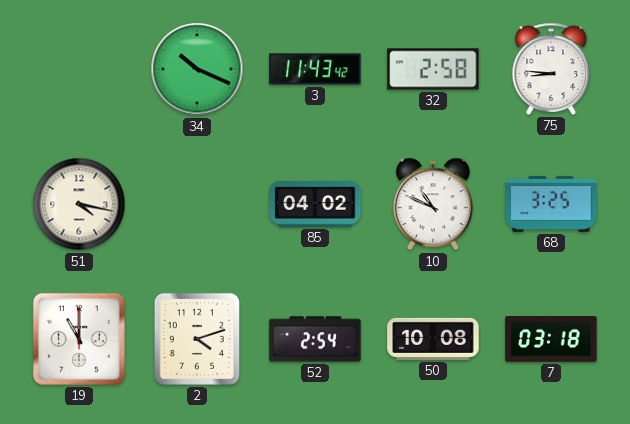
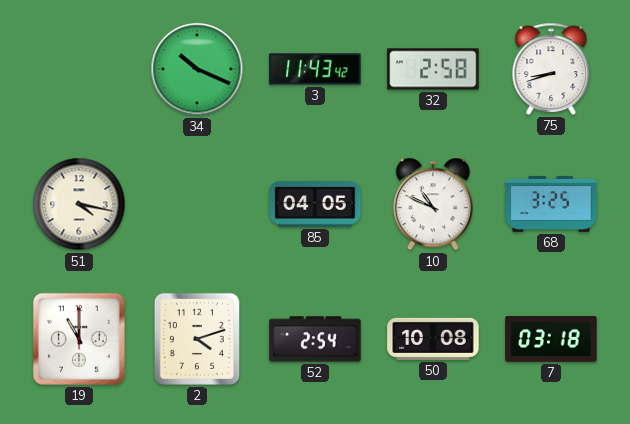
75: 8:46 -> 8:42 (551, 69)
85: 04:02 -> 04:05 (315, 204)
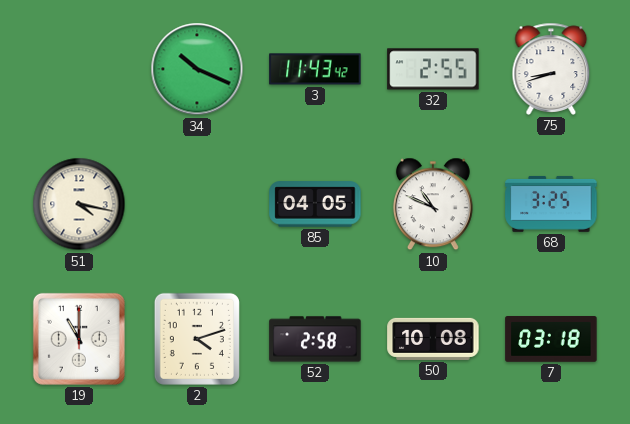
32: 2:58 -> 2:55 (433, 69)
52: 2:54 -> 2:58 (315, 339)
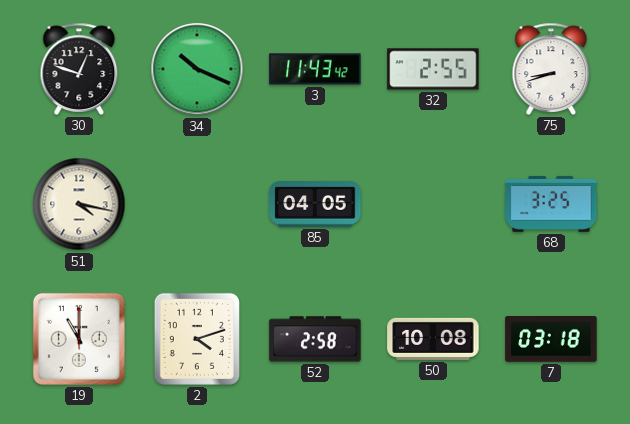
30: none -> 12:48 (79, 69)
10: 10:49 -> none (433, 204)
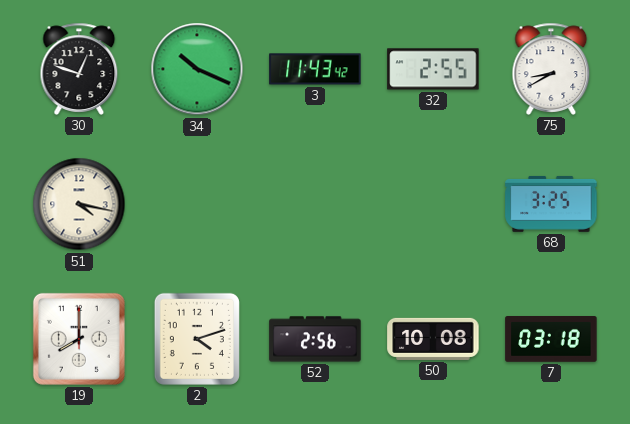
75: 8:42 -> 8:40 (551, 69)
85: 04:05 -> none (315, 204)
19: 11:00 -> 8:00 (79, 339)
52: 2:58 -> 2:56 (315, 339)
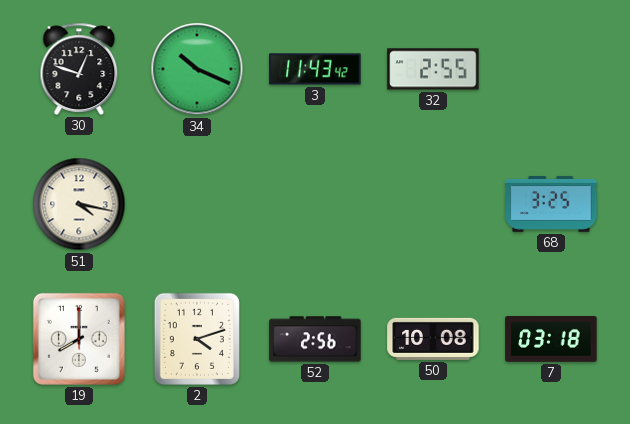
75: 8:40 -> none (551, 69)
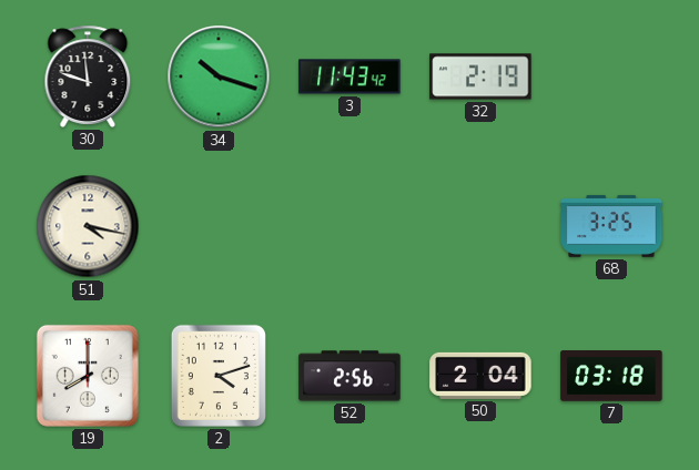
30: 12:48 -> 11:48 (88, 76)
34: 10:19 -> 10:18 (219, 76)
32: 2:55 -> 2:19 (480, 76)
50: 10:08 -> 2:04 (480, 376)
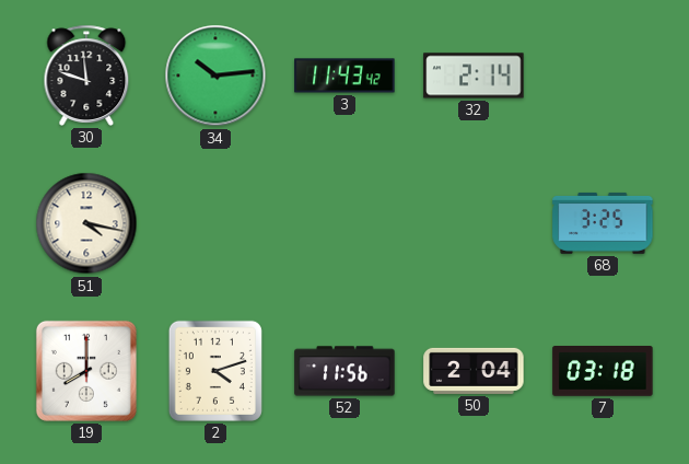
34: 10:18 -> 10:14 (215, 76)
32: 2:19 -> 2:14 (474, 76)
52: 2:56 -> 11:56 (344, 371)
